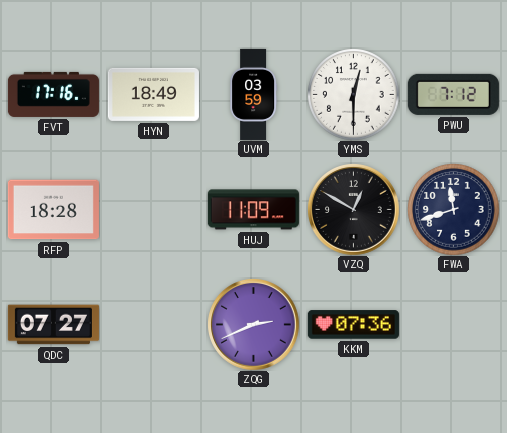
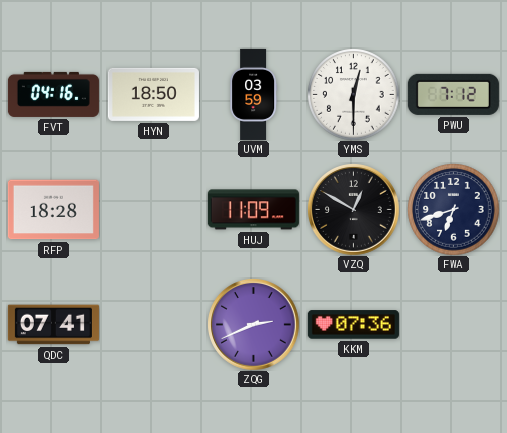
FVT: 17:16 -> 04:16 (53, 94)
HYN: 18:49 -> 18:50 (153, 94)
FWA: 11:42 -> 6:42 (453, 209)
QDC: 07:27 -> 07:41 (53, 325)
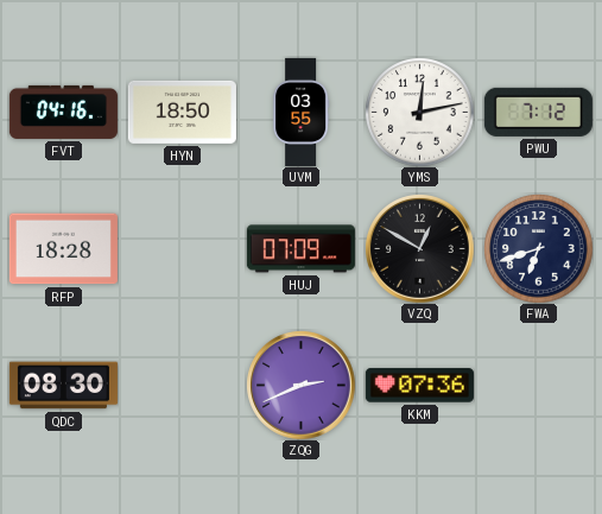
UVM: 03:59 -> 03:55 (302, 112)
YMS: 12:30 -> 12:13 (419, 112)
HUJ: 11:09 -> 07:09 (300, 249)
QDC: 07:41 -> 08:30 (63, 386)
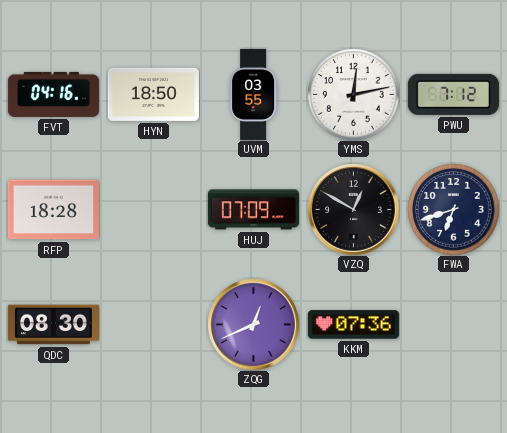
ZQG: 2:41 -> 12:41 (254, 325)
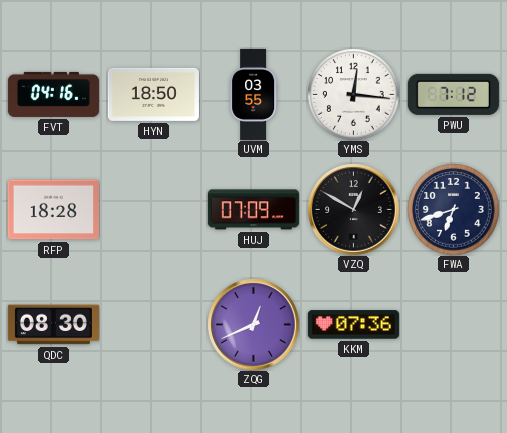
YMS: 12:13 -> 12:16 (353, 94)
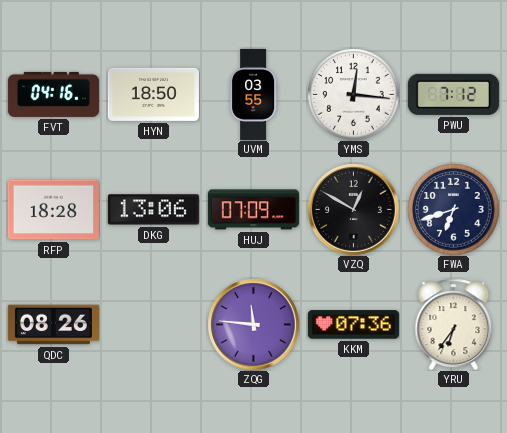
DKG: none -> 13:06 (153, 210)
QDC: 08:30 -> 08:26 (53, 325)
ZQG: 12:41 -> 11:46 (254, 325)
YRU: none -> 6:36 (454, 324)
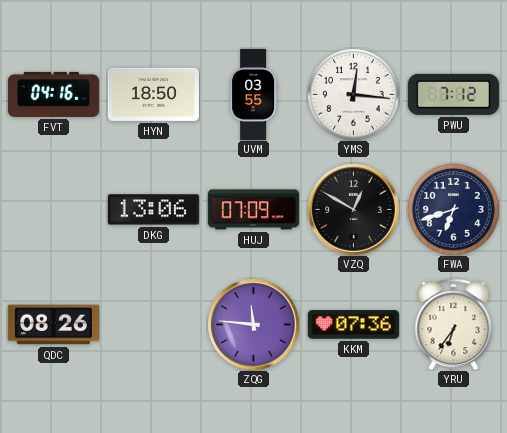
RFP: 18:28 -> none (53, 210)
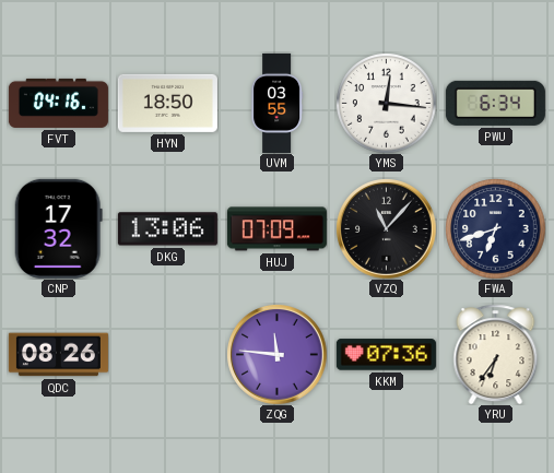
PWU: 7:12 -> 6:34 (495, 103)
CNP: none -> 17:32 (58, 228)
VZQ: 12:50 -> 11:07 (387, 229)
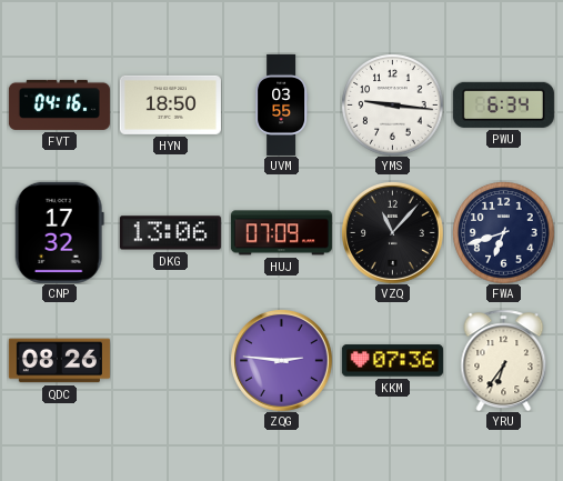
YMS: 12:16 -> 9:16 (392, 104)
ZQG: 11:46 -> 2:46 (282, 361)
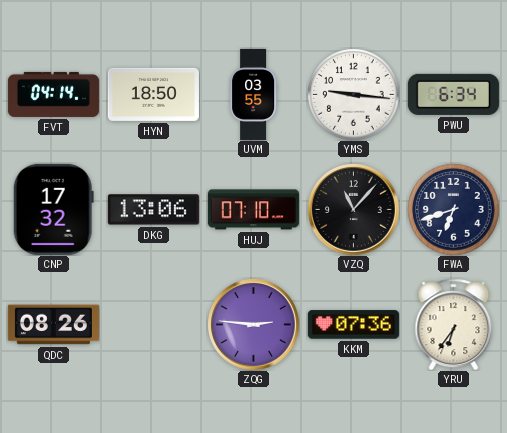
FVT: 04:16 -> 04:14 (53, 94)
HUJ: 07:09 -> 07:10 (253, 210)
